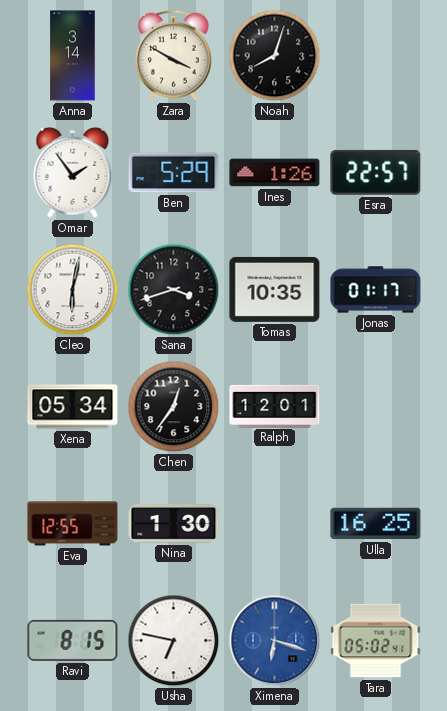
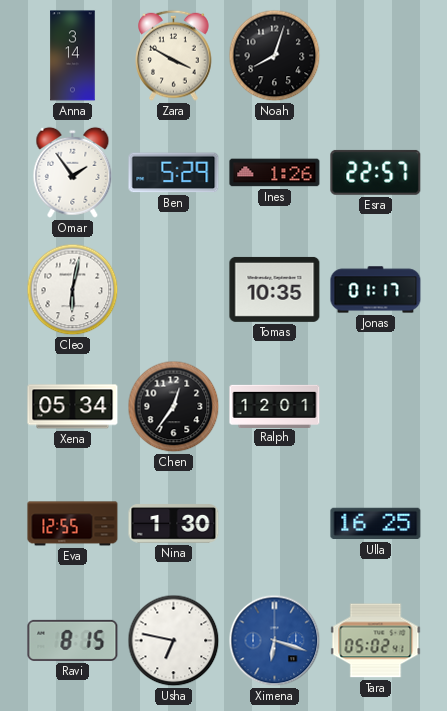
Sana: 3:42 -> none (174, 290)
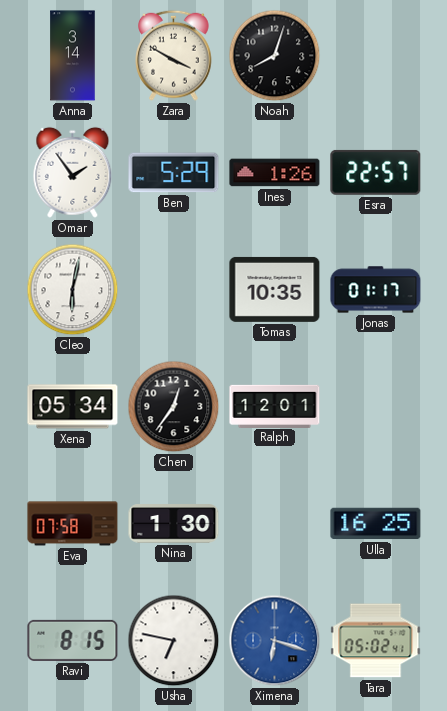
Eva: 12:55 -> 07:58 (73, 524)
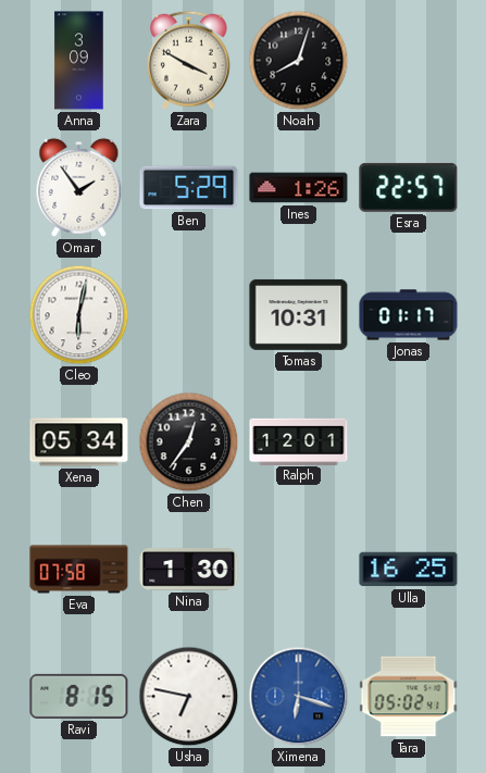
Anna: 3:14 -> 3:09 (79, 61)
Tomas: 10:35 -> 10:31 (299, 314)
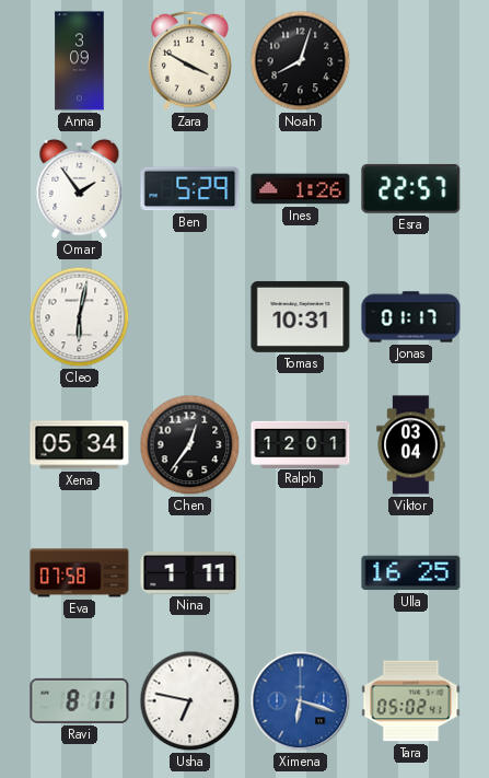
Viktor: none -> 03:04 (411, 445)
Nina: 1:30 -> 1:11 (190, 573)
Ravi: 8:15 -> 8:11 (80, 700)
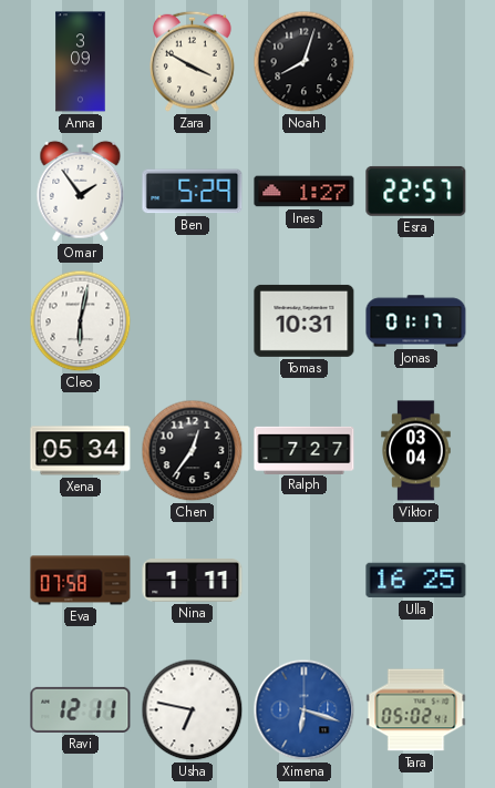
Ines: 1:26 -> 1:27 (305, 192)
Ralph: 12:01 -> 7:27 (305, 450)
Ravi: 8:11 -> 12:11 (81, 709)
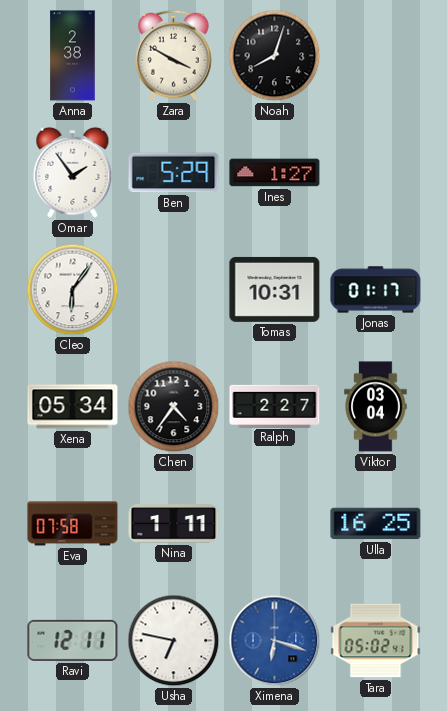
Anna: 3:09 -> 2:38 (73, 56)
Esra: 22:57 -> none (416, 191)
Cleo: 6:02 -> 6:06 (73, 290)
Chen: 12:36 -> 4:36 (174, 407)
Ralph: 7:27 -> 2:27 (275, 406)
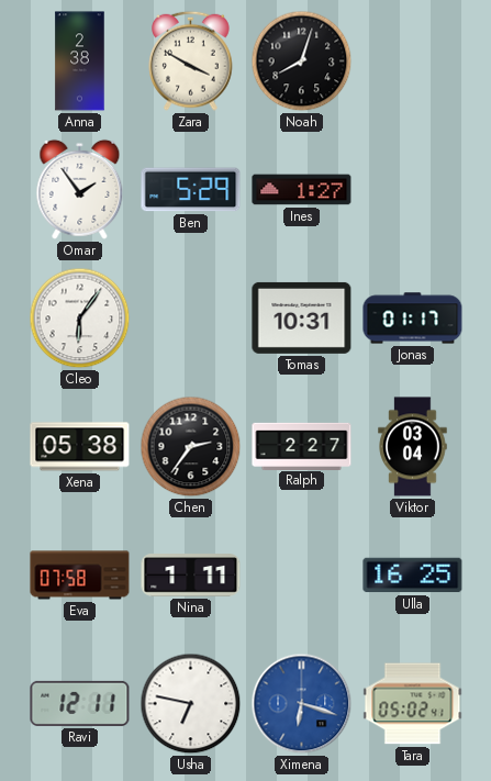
Xena: 05:34 -> 05:38 (80, 447)
Chen: 4:36 -> 2:36 (191, 447)
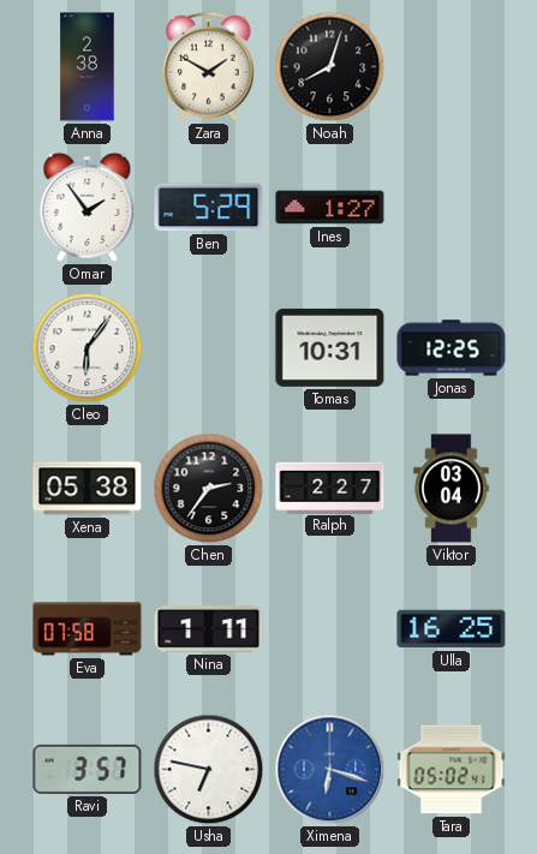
Zara: 3:50 -> 1:50 (209, 66)
Jonas: 01:17 -> 12:25 (452, 348)
Ravi: 12:11 -> 3:57 (88, 769)
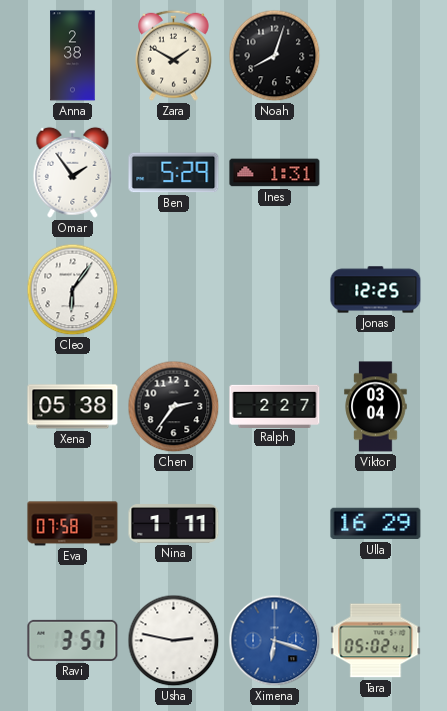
Ines: 1:27 -> 1:31 (275, 173)
Tomas: 10:31 -> none (330, 347)
Ulla: 16:25 -> 16:29 (376, 524)
Usha: 6:47 -> 2:47 (174, 641)
